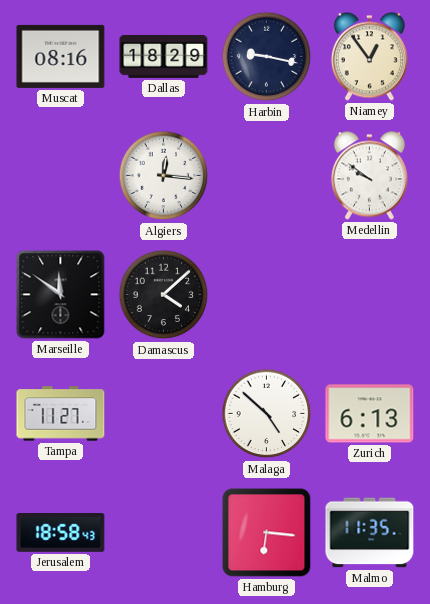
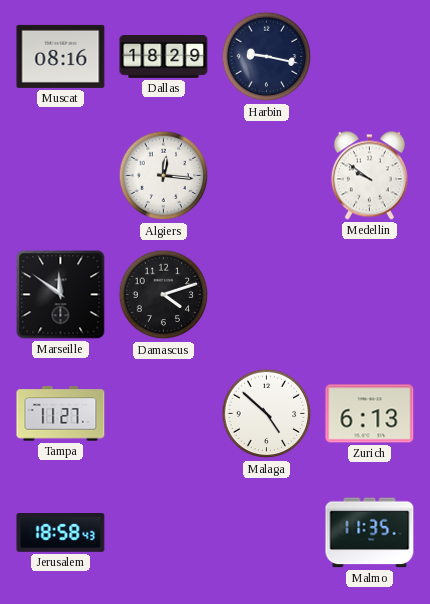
Niamey: 12:54 -> none (369, 57)
Damascus: 4:08 -> 4:12 (164, 295)
Hamburg: 6:16 -> none (267, 533)
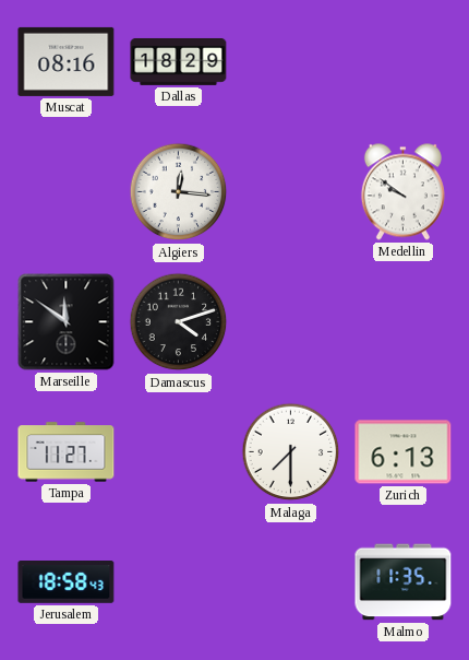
Harbin: 9:17 -> none (267, 57)
Malaga: 4:52 -> 7:30 (291, 452)
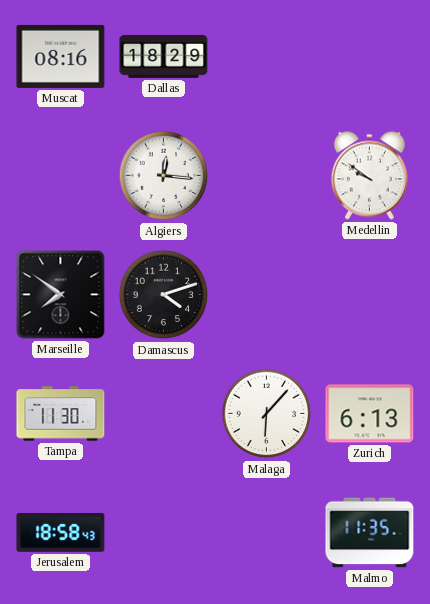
Marseille: 11:51 -> 7:51 (61, 295)
Tampa: 11:27 -> 11:30 (61, 414)
Malaga: 7:30 -> 6:07 (267, 414)
